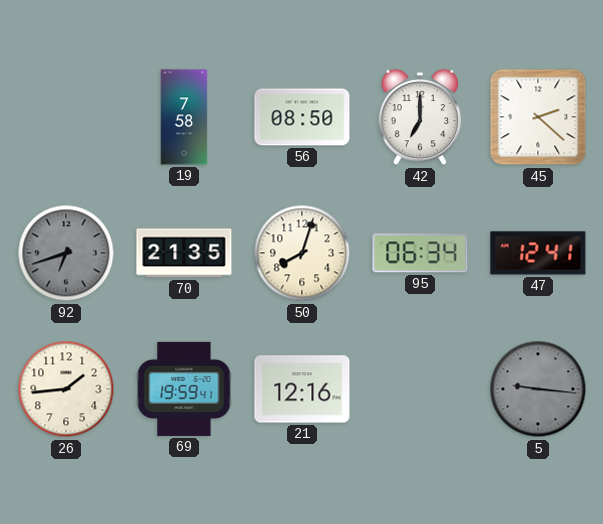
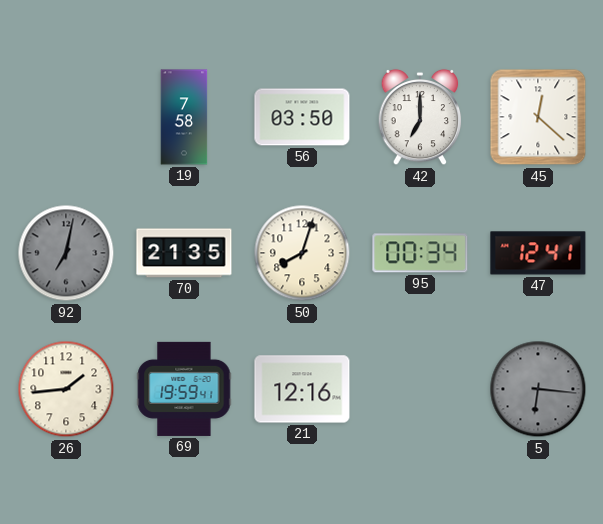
56: 08:50 -> 03:50 (302, 117)
45: 2:22 -> 12:22 (538, 117)
92: 6:42 -> 7:02 (66, 253)
95: 06:34 -> 00:34 (420, 253)
5: 9:16 -> 6:16 (538, 389)
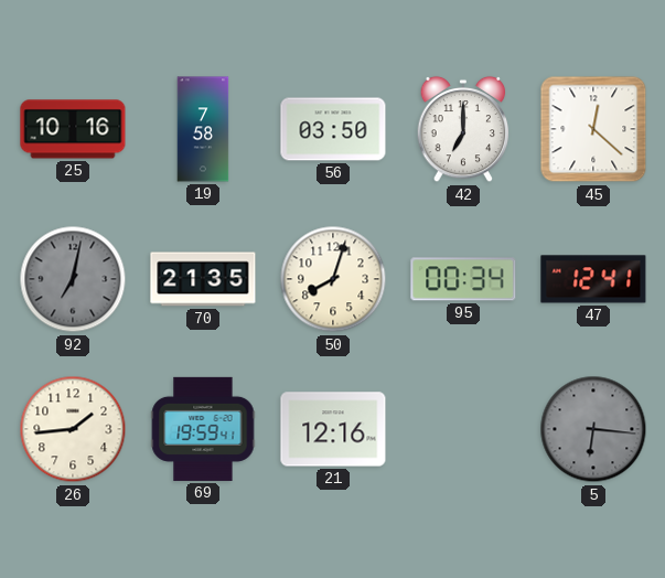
25: none -> 10:16 (73, 129)
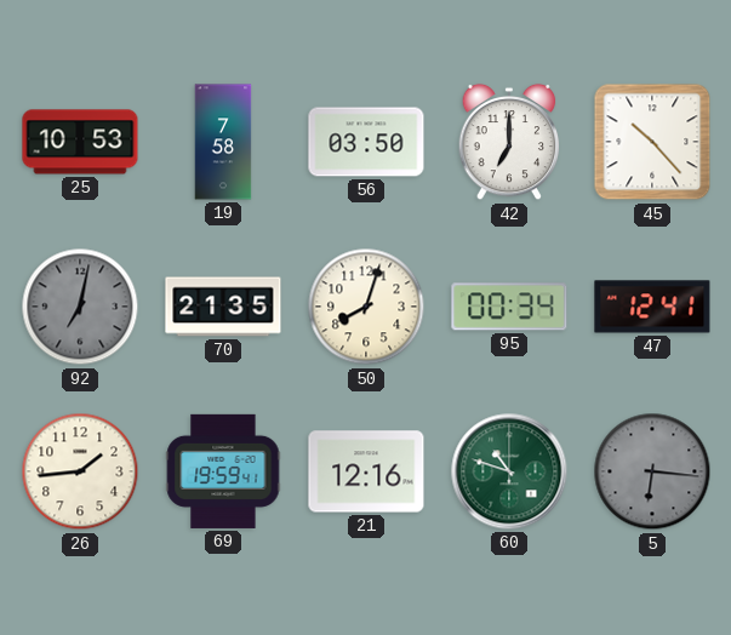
25: 10:16 -> 10:53 (80, 142)
45: 12:22 -> 10:23 (652, 142)
60: none -> 10:48 (509, 471)
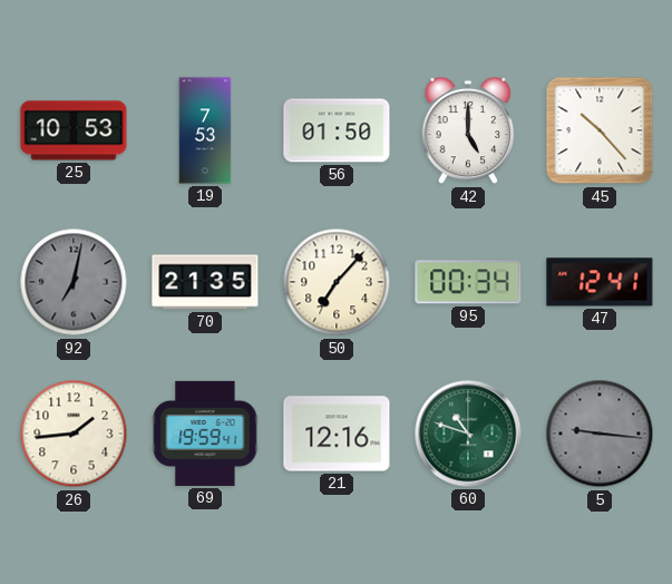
19: 7:58 -> 7:53 (205, 130)
56: 03:50 -> 01:50 (337, 130)
42: 7:00 -> 5:00 (468, 130)
50: 8:03 -> 7:07 (337, 282)
5: 6:16 -> 9:16 (600, 434)
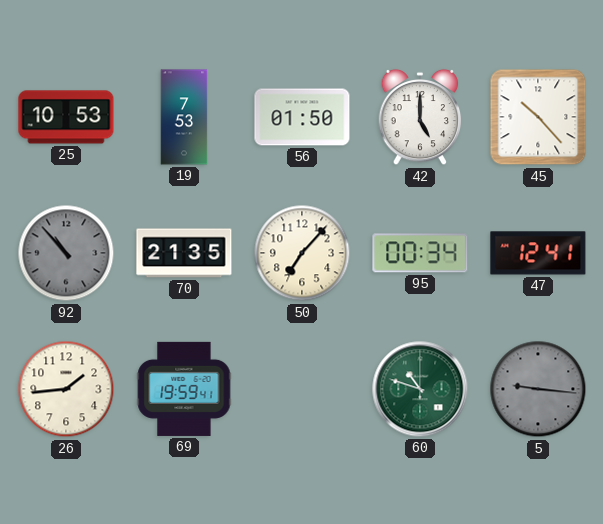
92: 7:02 -> 10:53 (66, 253)
21: 12:16 -> none (337, 434)
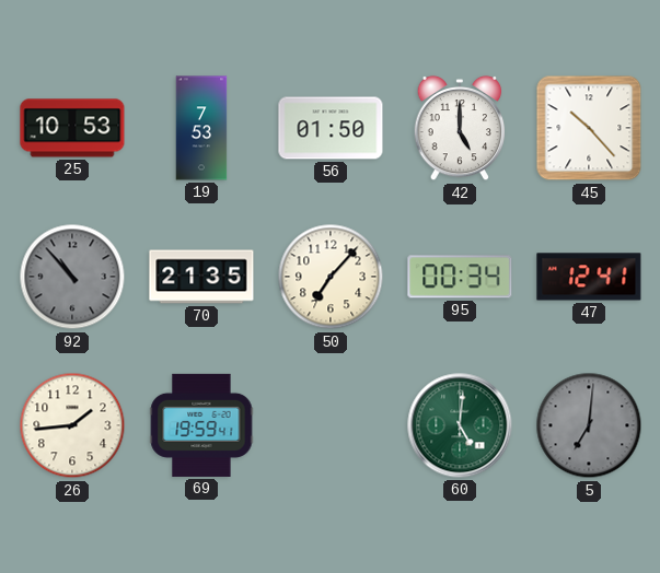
60: 10:48 -> 5:01 (460, 425)
5: 9:16 -> 7:01 (589, 425)
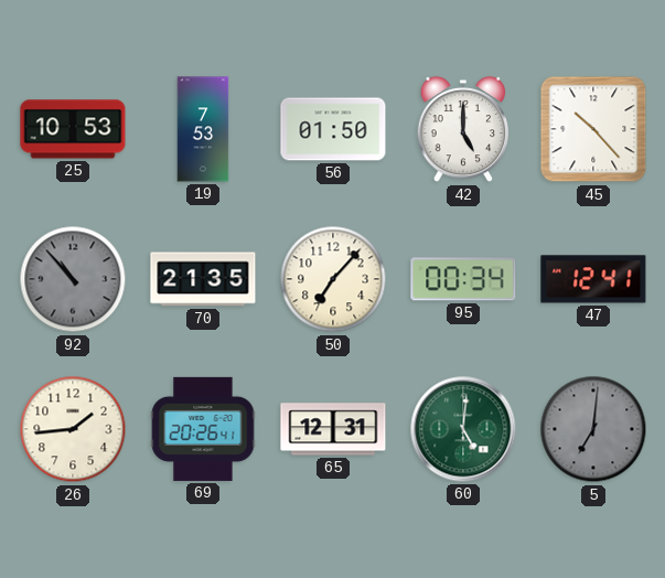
69: 19:59 -> 20:26 (203, 429)
65: none -> 12:31 (333, 429)
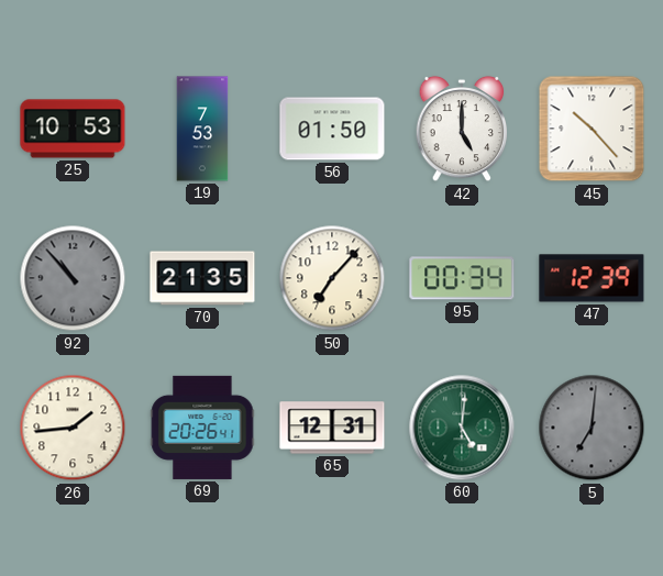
47: 12:41 -> 12:39 (592, 278)
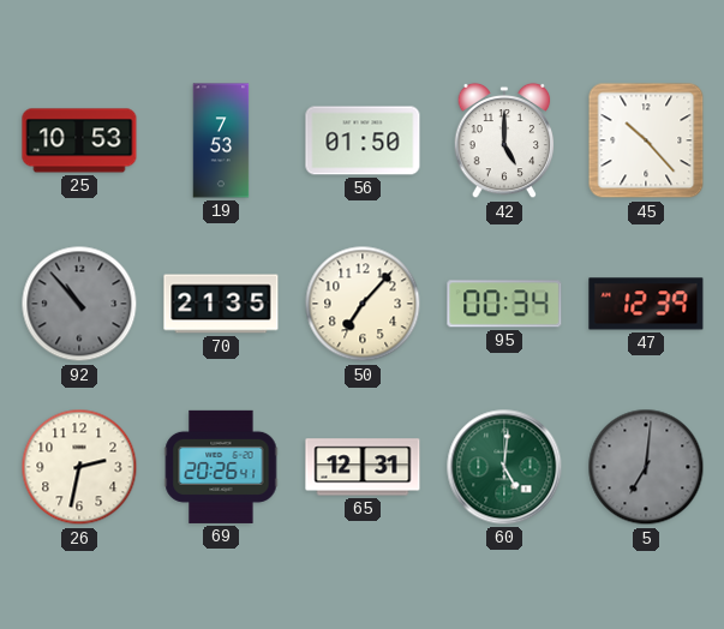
26: 1:44 -> 2:32 (79, 467)
